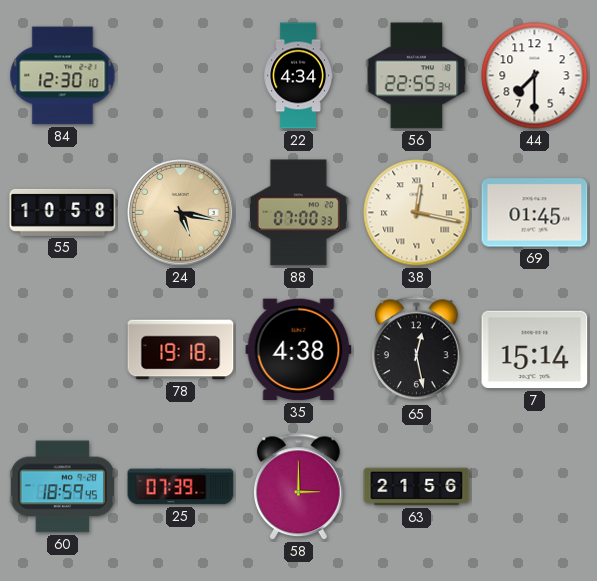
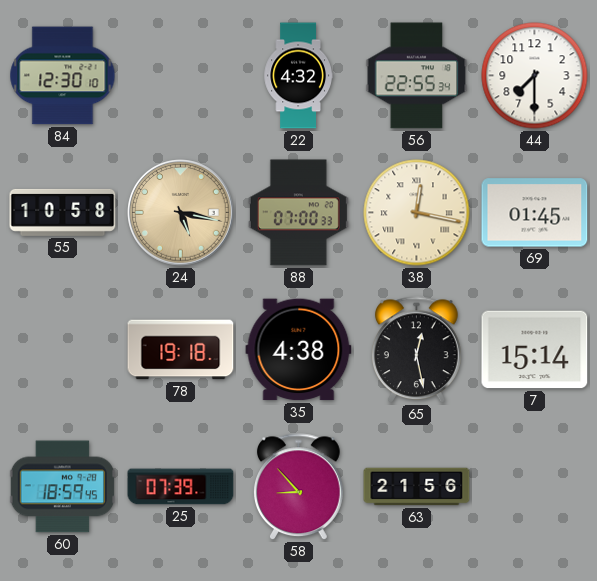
22: 4:34 -> 4:32 (298, 76)
58: 3:00 -> 8:53 (299, 487)
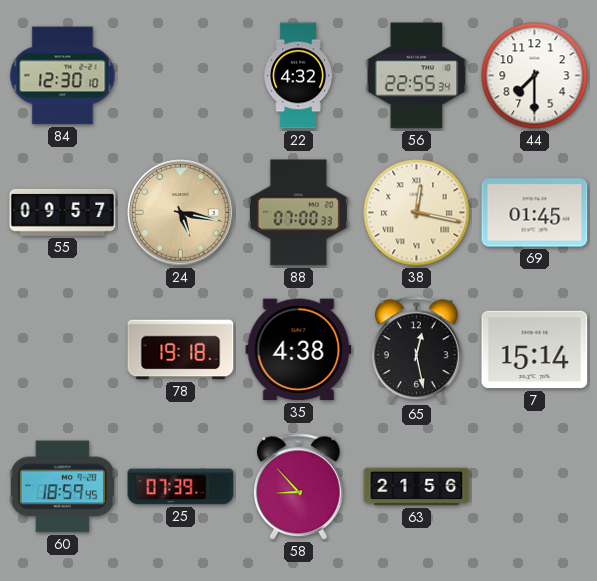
55: 10:58 -> 09:57 (63, 212)
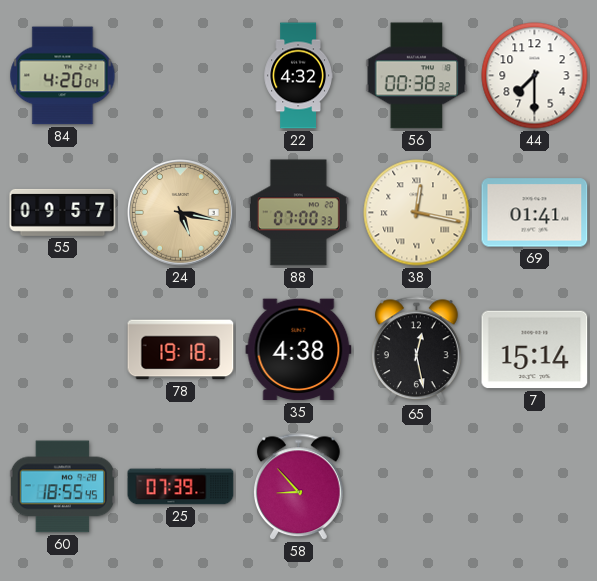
84: 12:30 -> 4:20 (63, 76)
56: 22:55 -> 00:38 (417, 76)
69: 01:45 -> 01:41 (535, 213)
60: 18:59 -> 18:55 (62, 487)
63: 21:56 -> none (417, 487)
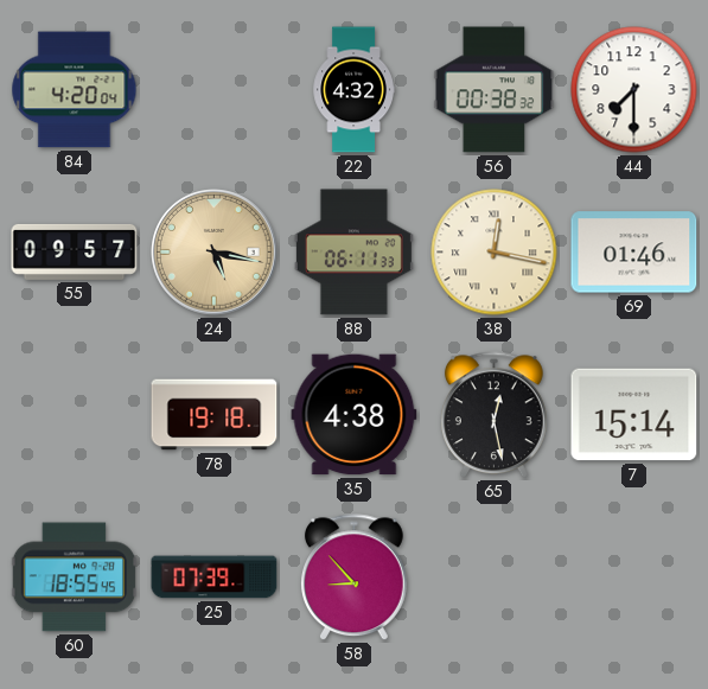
88: 07:00 -> 06:11 (353, 253)
69: 01:41 -> 01:46 (634, 253)
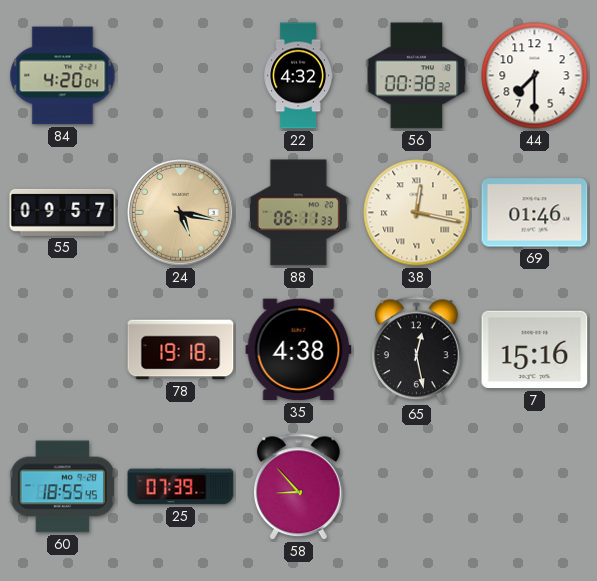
7: 15:14 -> 15:16 (535, 350)
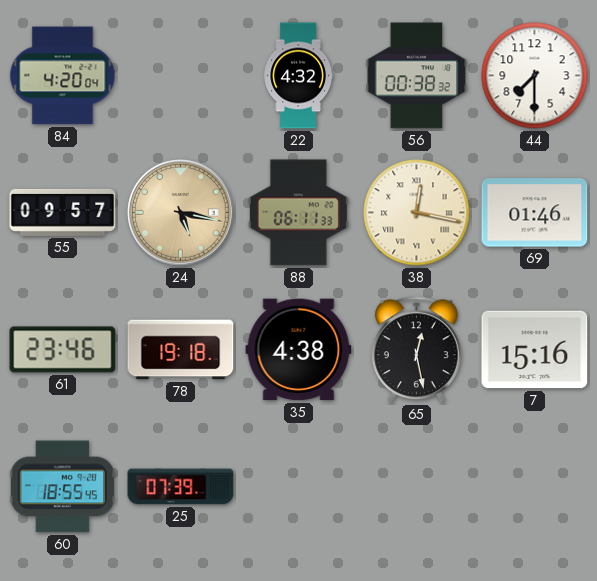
61: none -> 23:46 (63, 350)
58: 8:53 -> none (299, 487)
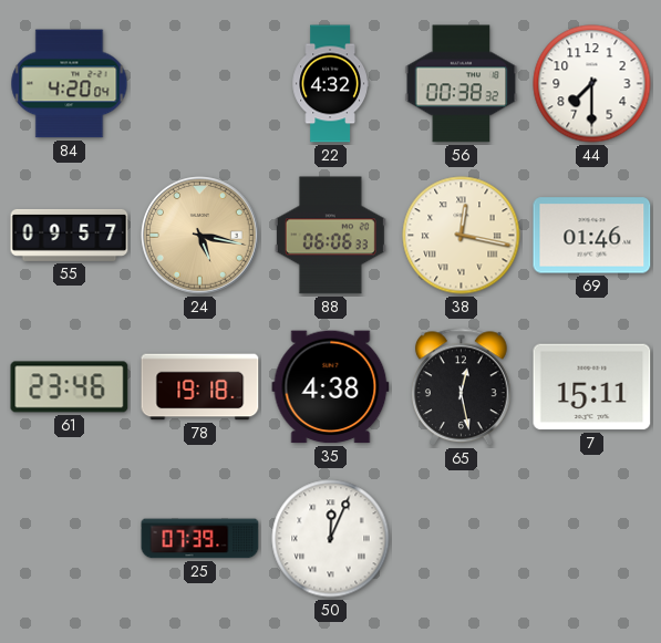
88: 06:11 -> 06:06 (330, 236)
7: 15:16 -> 15:11 (592, 387)
60: 18:55 -> none (62, 487)
50: none -> 12:04 (331, 539)
